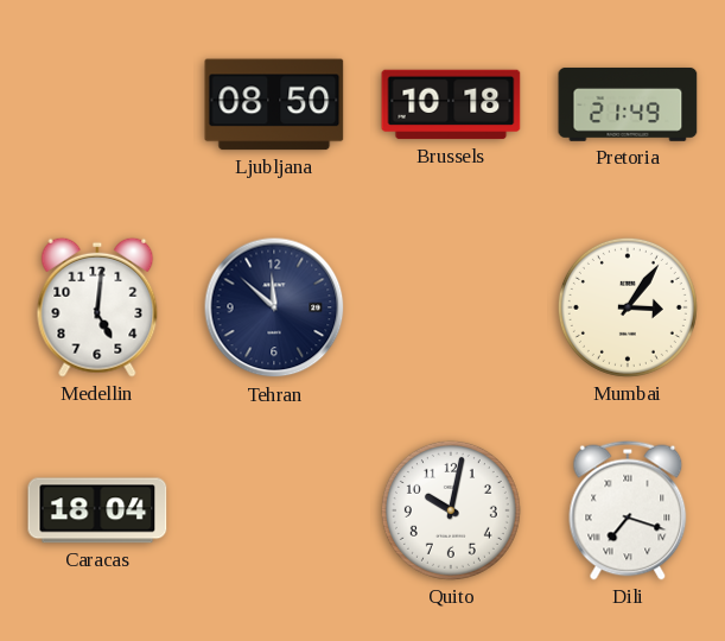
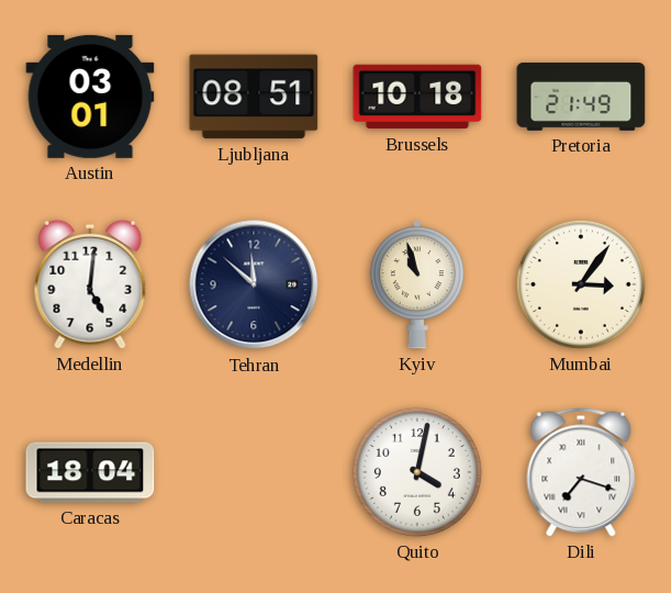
Austin: none -> 03:01 (90, 97)
Ljubljana: 08:50 -> 08:51 (254, 97)
Kyiv: none -> 10:57 (417, 284)
Quito: 10:02 -> 4:02 (417, 472)
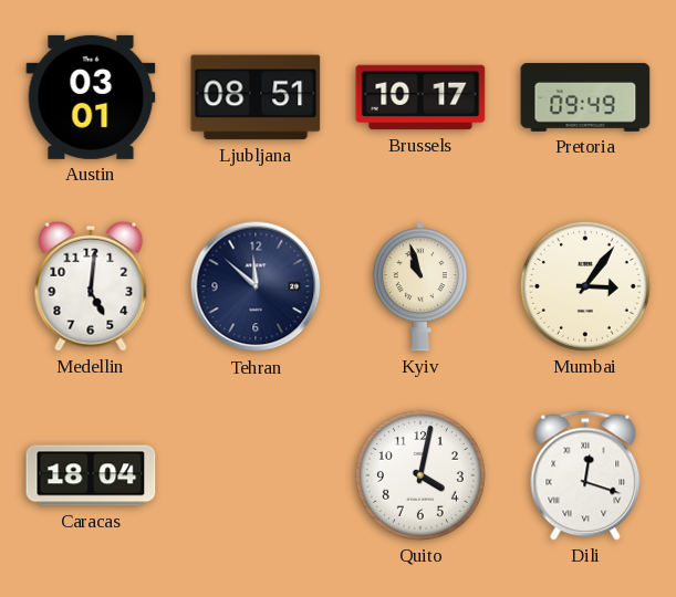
Brussels: 10:18 -> 10:17 (420, 97)
Pretoria: 21:49 -> 09:49 (585, 97)
Dili: 7:18 -> 12:18 (585, 475)
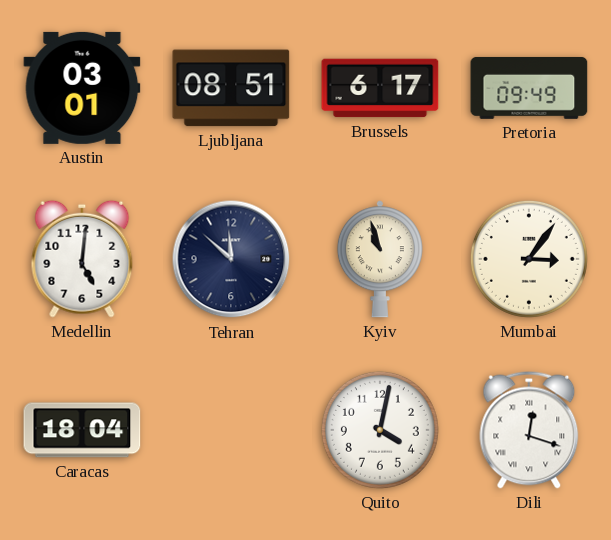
Brussels: 10:17 -> 6:17 (380, 88)
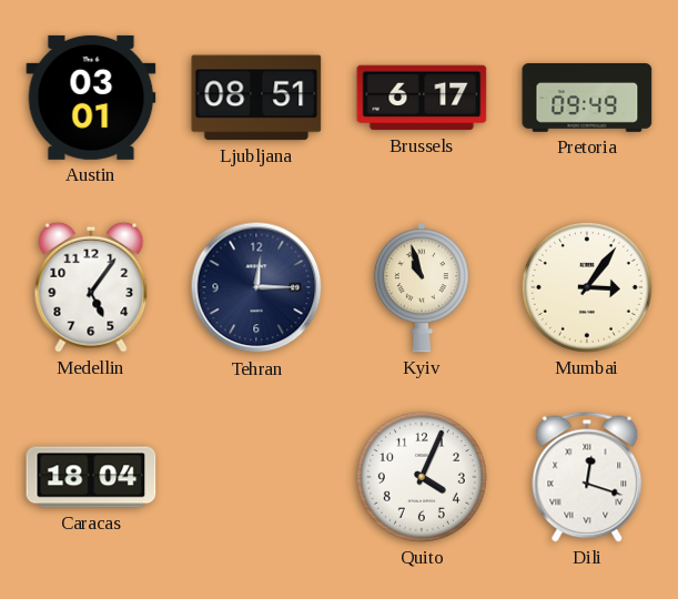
Medellin: 5:01 -> 5:06 (91, 287)
Tehran: 11:52 -> 12:15 (256, 287)
Quito: 4:02 -> 4:04 (422, 477)
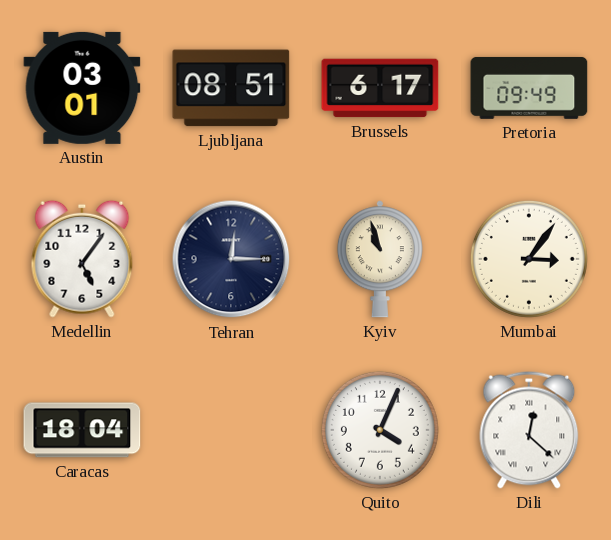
Dili: 12:18 -> 12:22 (529, 430)
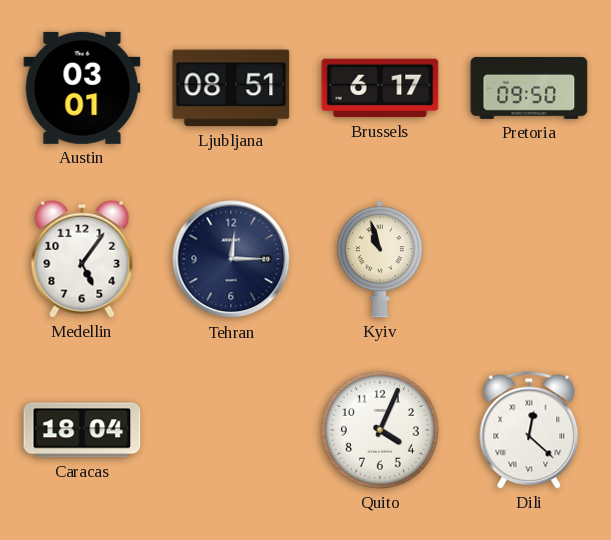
Pretoria: 09:49 -> 09:50 (529, 88)
Mumbai: 3:06 -> none (529, 259)
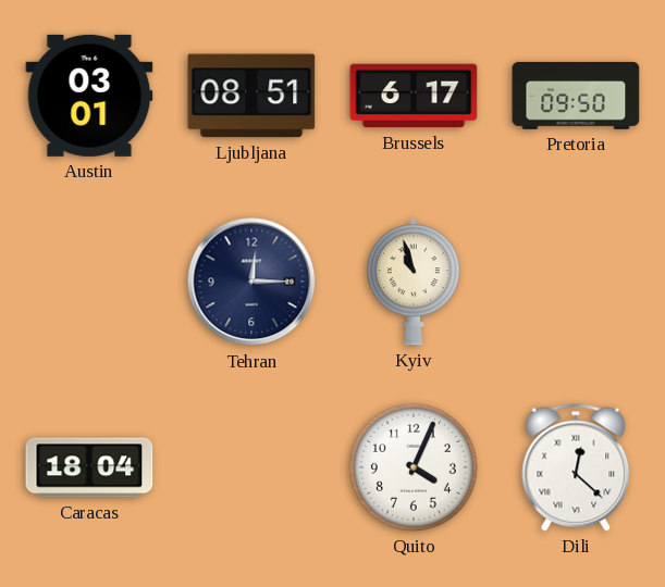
Medellin: 5:06 -> none (82, 259)
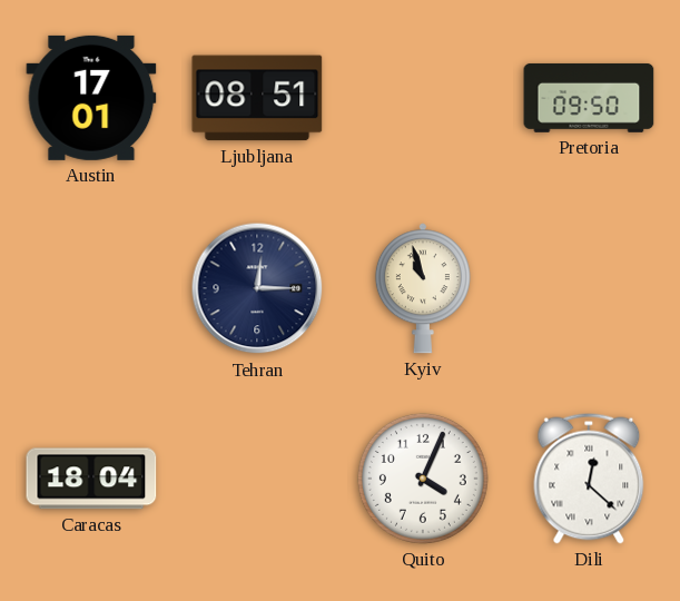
Austin: 03:01 -> 17:01 (91, 98)
Brussels: 6:17 -> none (414, 96)
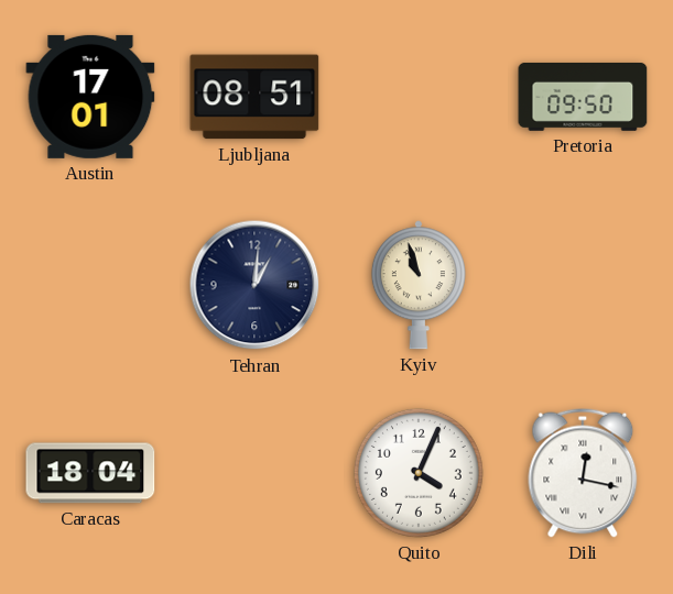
Tehran: 12:15 -> 1:01 (254, 285)
Dili: 12:22 -> 12:17 (583, 473)
